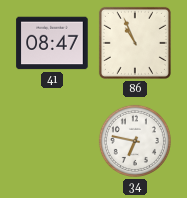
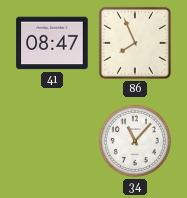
86: 10:56 -> 7:56 (135, 43)
34: 6:47 -> 11:07 (135, 141)
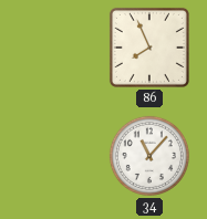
41: 08:47 -> none (52, 43)
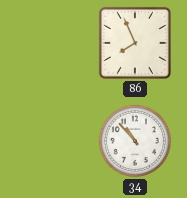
34: 11:07 -> 10:53 (135, 141)
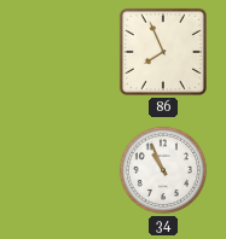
34: 10:53 -> 10:56 (163, 170)
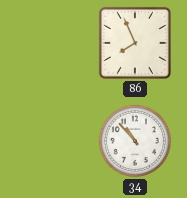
34: 10:56 -> 10:53 (135, 141)
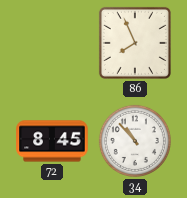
72: none -> 8:45 (52, 141)
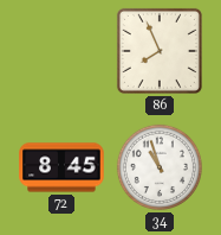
34: 10:53 -> 10:57 (160, 167)
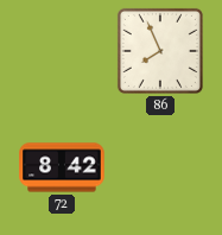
72: 8:45 -> 8:42 (62, 167)
34: 10:57 -> none (160, 167)
